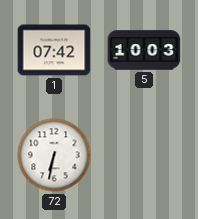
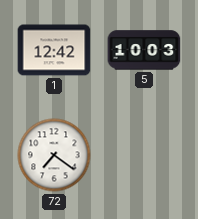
1: 07:42 -> 12:42 (54, 50)
72: 6:32 -> 7:21 (54, 155)
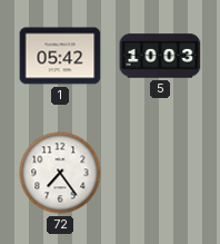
1: 12:42 -> 05:42 (60, 56)
72: 7:21 -> 7:24 (60, 173)
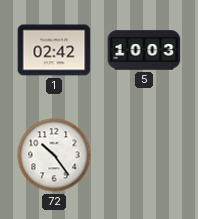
1: 05:42 -> 02:42 (54, 50)
72: 7:24 -> 10:24 (54, 155)
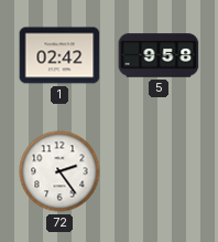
5: 10:03 -> 9:58 (159, 55)
72: 10:24 -> 2:24 (59, 171)
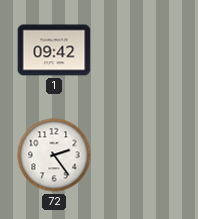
1: 02:42 -> 09:42 (54, 50)
5: 9:58 -> none (159, 55)
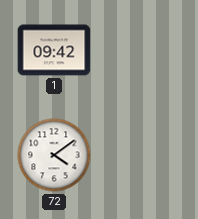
72: 2:24 -> 4:09 (54, 155)
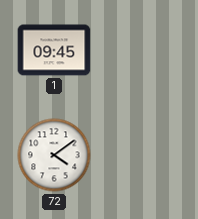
1: 09:42 -> 09:45 (54, 50)
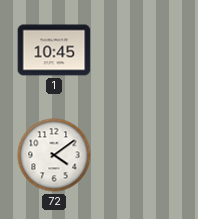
1: 09:45 -> 10:45 (54, 50)
